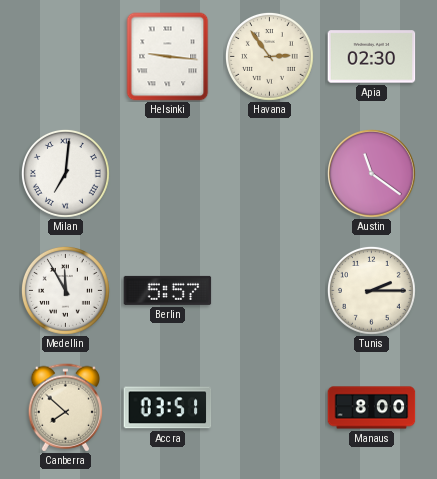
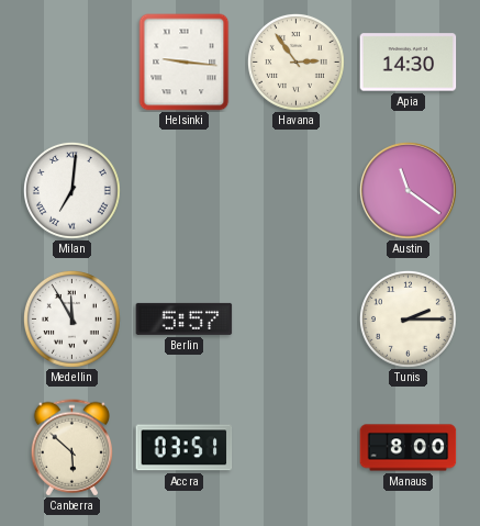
Apia: 02:30 -> 14:30 (409, 63)
Canberra: 7:52 -> 5:52 (71, 448)
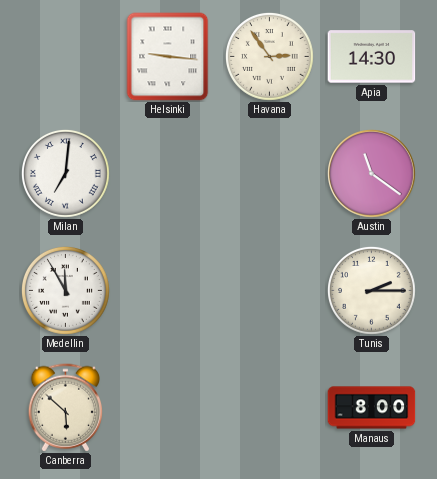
Berlin: 5:57 -> none (185, 318)
Accra: 03:51 -> none (185, 448)
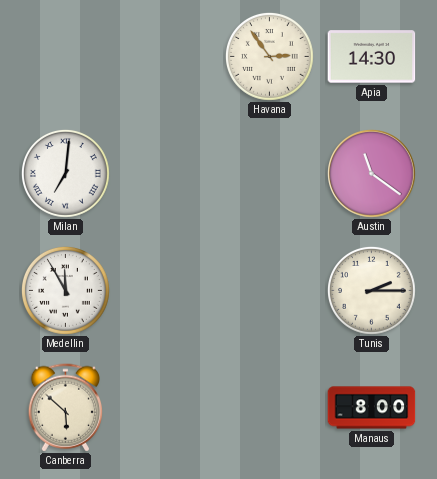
Helsinki: 9:16 -> none (168, 57)
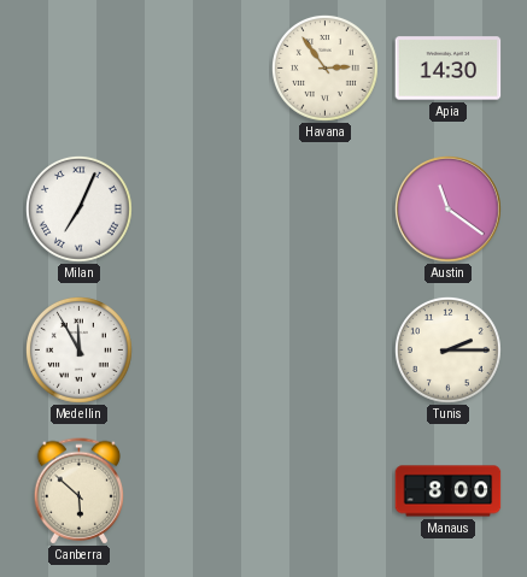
Milan: 7:01 -> 7:04 (80, 210)
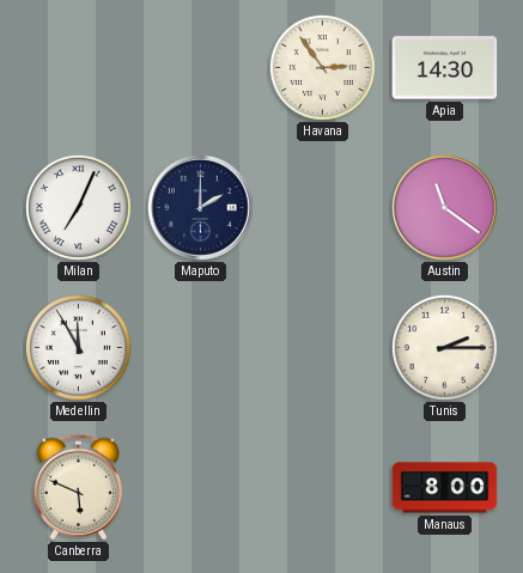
Maputo: none -> 2:00 (201, 208)
Canberra: 5:52 -> 5:49 (78, 488)
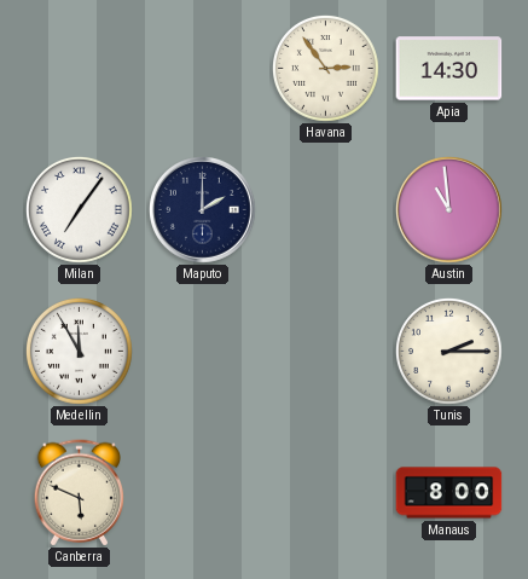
Milan: 7:04 -> 7:06 (80, 210)
Austin: 11:21 -> 10:59 (449, 210)
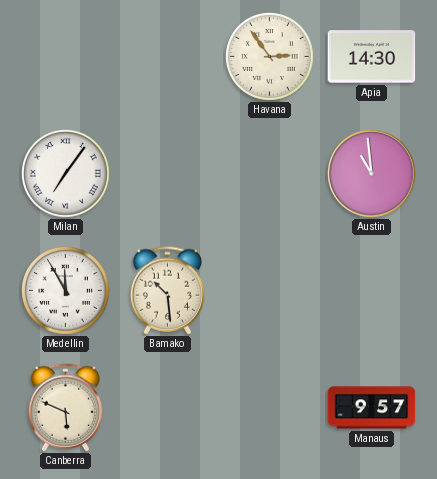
Maputo: 2:00 -> none (203, 210)
Bamako: none -> 10:29 (167, 291)
Tunis: 2:15 -> none (449, 352)
Manaus: 8:00 -> 9:57 (372, 408)
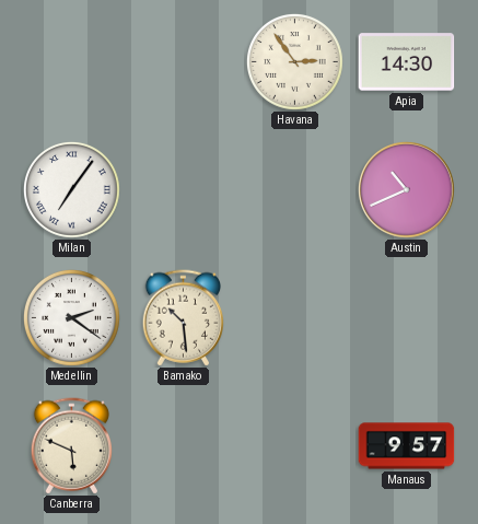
Austin: 10:59 -> 10:41 (407, 190)
Medellin: 11:55 -> 2:21 (72, 318)
